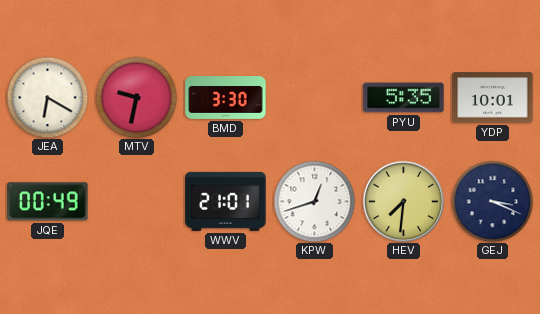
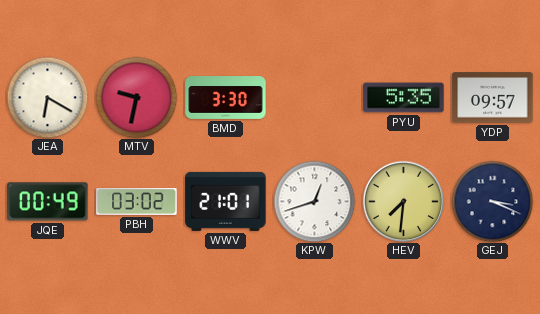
YDP: 10:01 -> 09:57 (493, 98)
PBH: none -> 03:02 (137, 202)
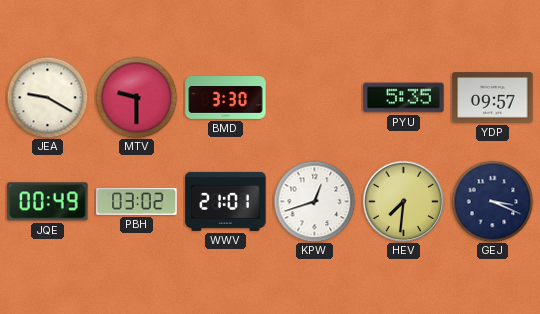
JEA: 6:20 -> 9:20 (47, 97)
MTV: 9:32 -> 9:30 (136, 97)
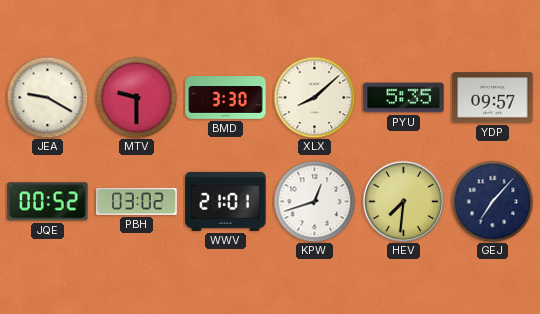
XLX: none -> 8:08 (314, 97)
JQE: 00:49 -> 00:52 (48, 202)
GEJ: 3:19 -> 7:07 (492, 201)
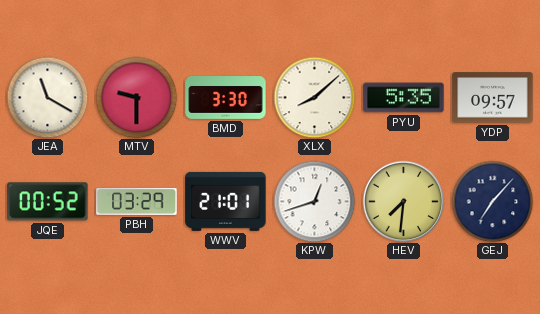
JEA: 9:20 -> 11:20 (47, 97)
PBH: 03:02 -> 03:29 (137, 202)
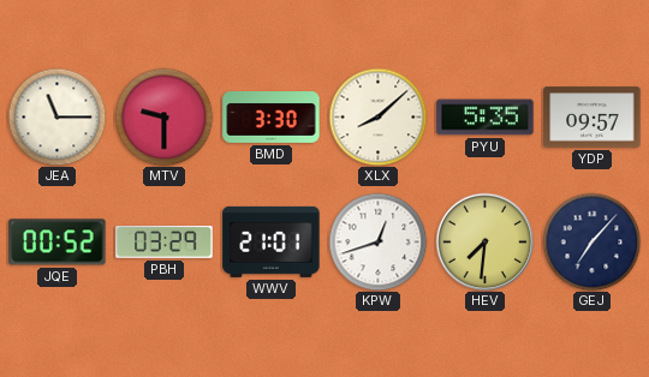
JEA: 11:20 -> 11:15 (56, 116)
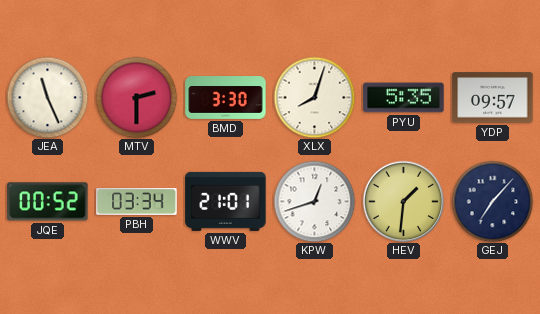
JEA: 11:15 -> 11:26 (47, 97)
MTV: 9:30 -> 2:30 (136, 97)
XLX: 8:08 -> 8:03 (314, 97)
PBH: 03:29 -> 03:34 (137, 202)
HEV: 7:31 -> 1:31 (403, 201)
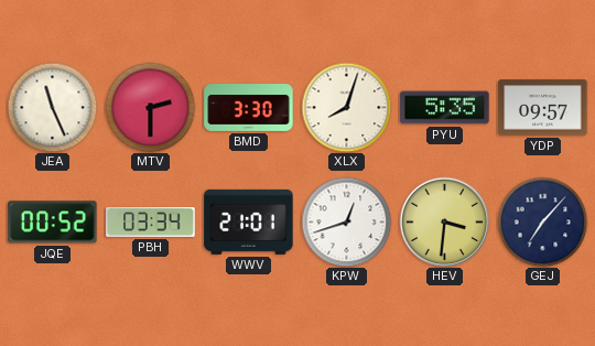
HEV: 1:31 -> 3:31 (444, 221)
